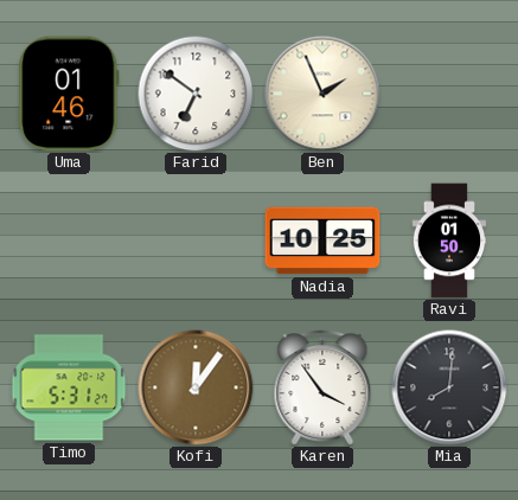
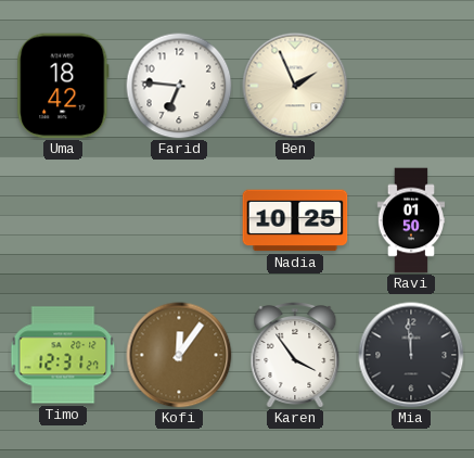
Uma: 01:46 -> 18:42 (63, 86)
Farid: 6:51 -> 6:46 (179, 86)
Timo: 5:31 -> 12:31 (63, 355)
Mia: 8:01 -> 11:59 (411, 355)
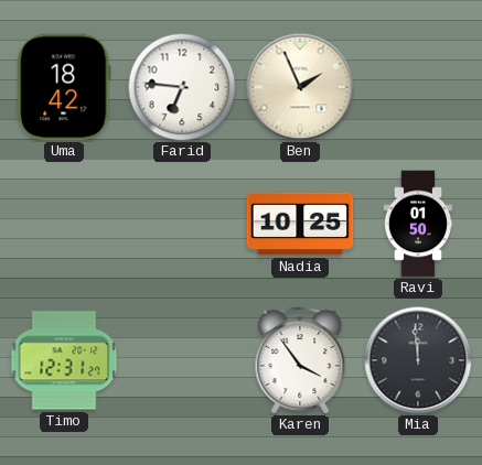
Kofi: 12:06 -> none (179, 355)
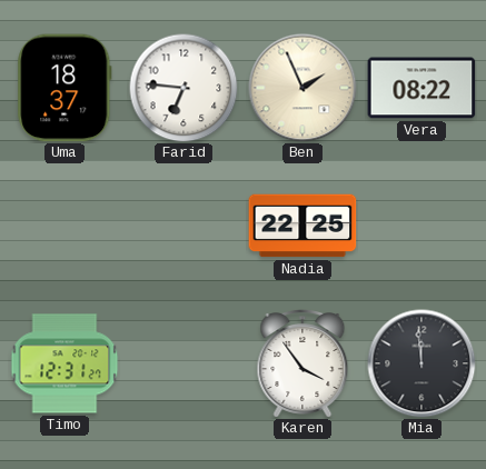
Uma: 18:42 -> 18:37 (65, 88)
Vera: none -> 08:22 (421, 88)
Nadia: 10:25 -> 22:25 (302, 226)
Ravi: 01:50 -> none (418, 224)
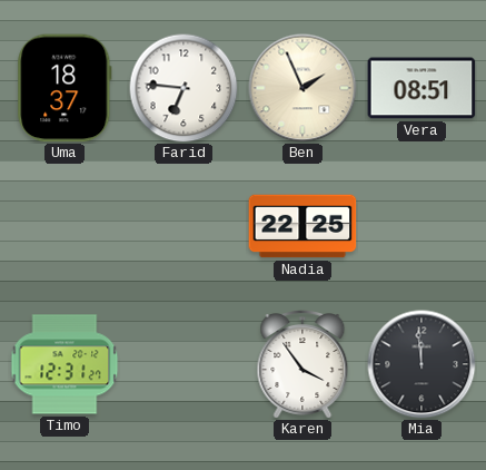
Vera: 08:22 -> 08:51 (421, 88)
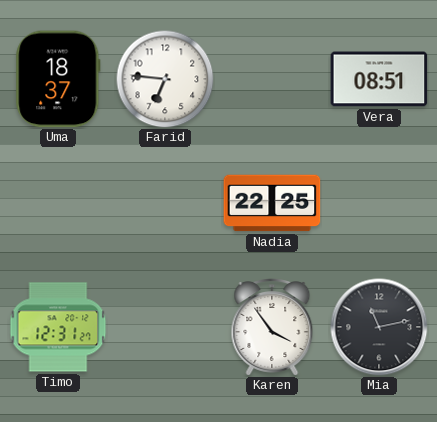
Ben: 1:56 -> none (302, 88)
Mia: 11:59 -> 11:13 (379, 327)
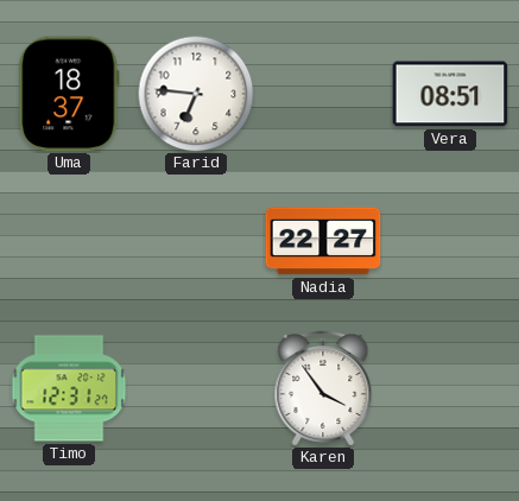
Nadia: 22:25 -> 22:27 (323, 241)
Mia: 11:13 -> none (379, 327)
